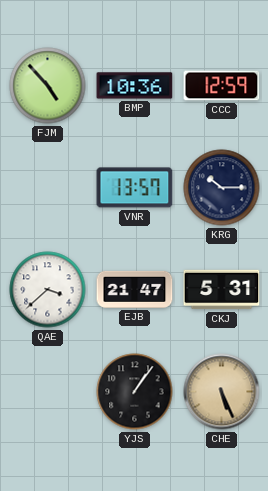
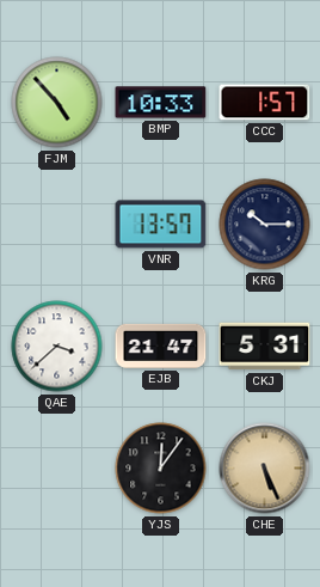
BMP: 10:36 -> 10:33 (161, 103)
CCC: 12:59 -> 1:57 (265, 103)
YJS: 1:06 -> 12:06 (161, 469)
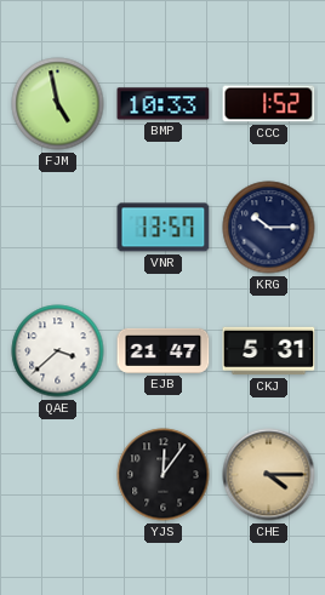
FJM: 4:53 -> 4:58 (58, 104)
CCC: 1:57 -> 1:52 (269, 104)
CHE: 5:26 -> 4:15 (269, 475)
